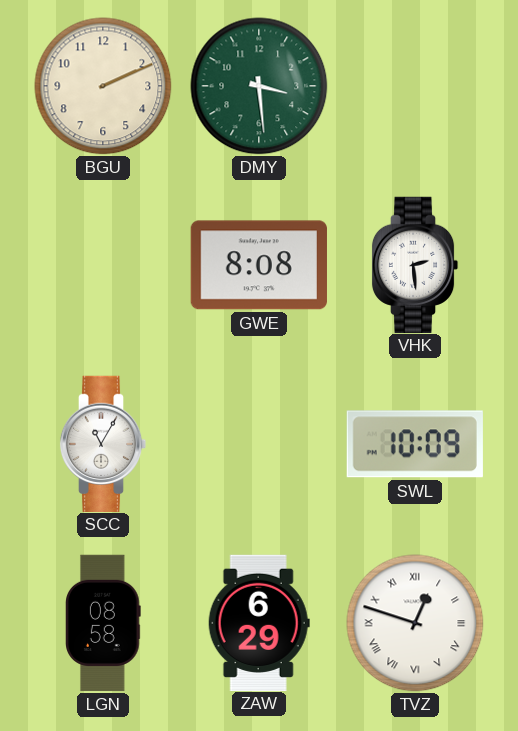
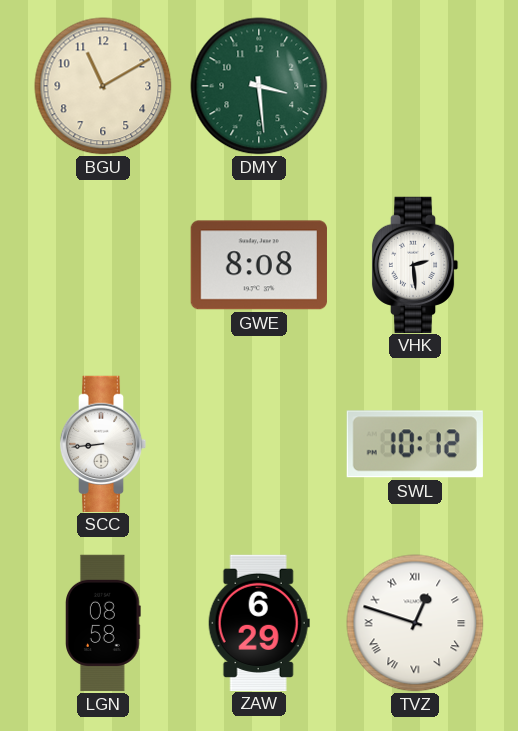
BGU: 2:11 -> 11:10 (103, 86)
SCC: 11:05 -> 8:44 (103, 443)
SWL: 10:09 -> 10:12 (415, 444)
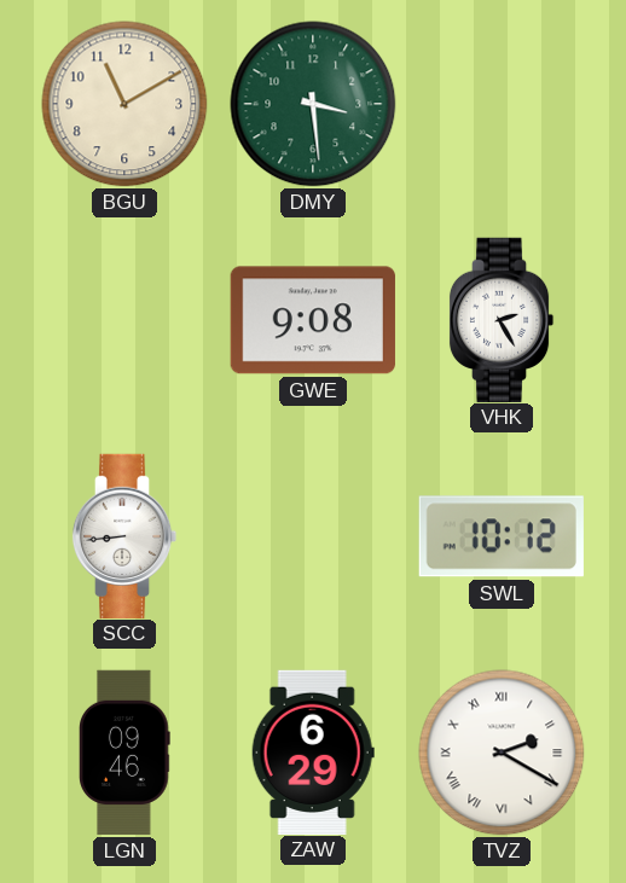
GWE: 8:08 -> 9:08 (313, 320)
VHK: 2:29 -> 2:25 (502, 319)
LGN: 08:58 -> 09:46 (124, 753)
TVZ: 12:48 -> 2:20 (502, 753)
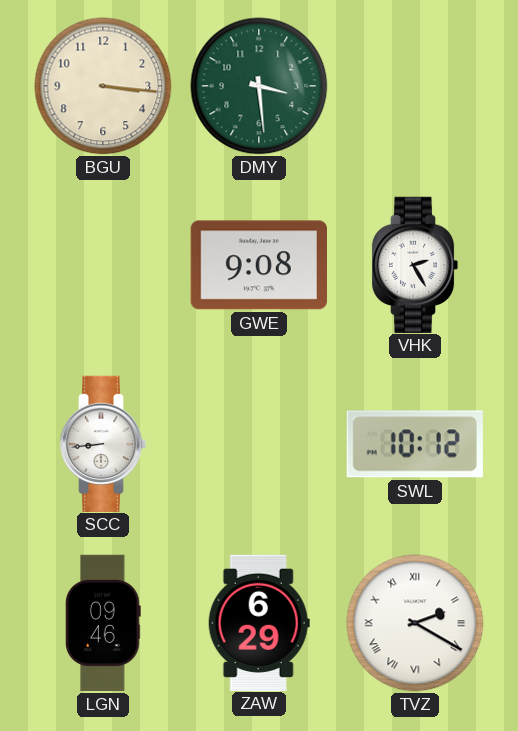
BGU: 11:10 -> 3:16 (103, 86)
